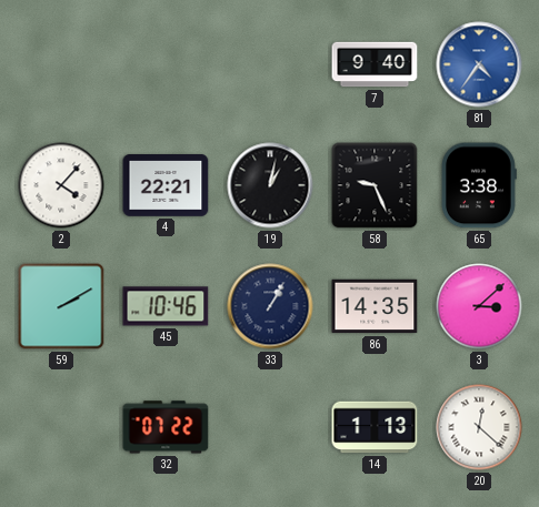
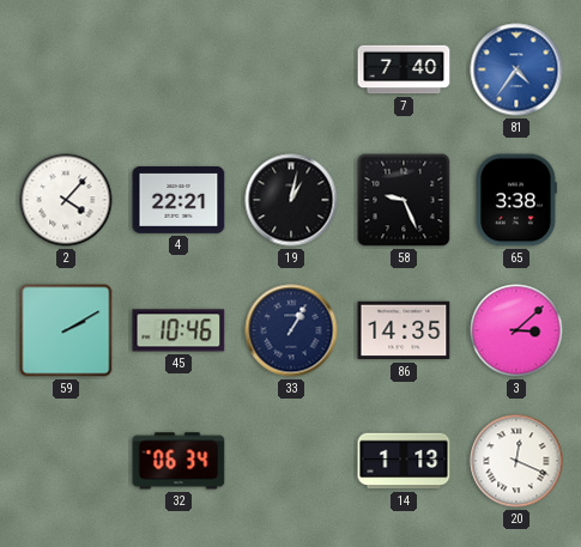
7: 9:40 -> 7:40 (404, 69)
32: 07:22 -> 06:34 (178, 461)
20: 12:22 -> 12:19 (516, 461)
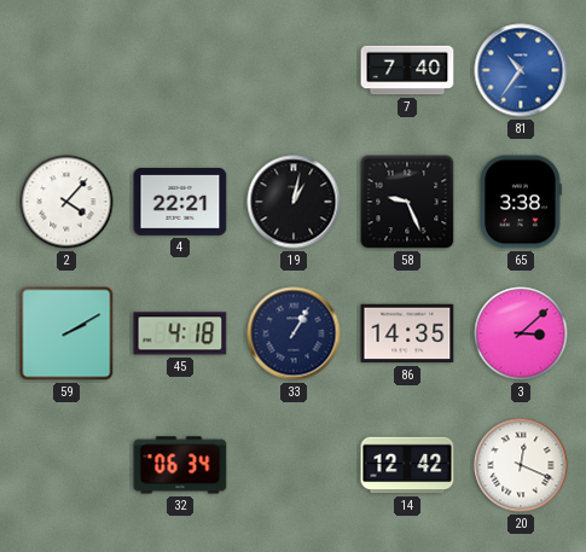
81: 4:36 -> 10:36 (521, 70)
45: 10:46 -> 4:18 (180, 333)
14: 1:13 -> 12:42 (407, 465)
